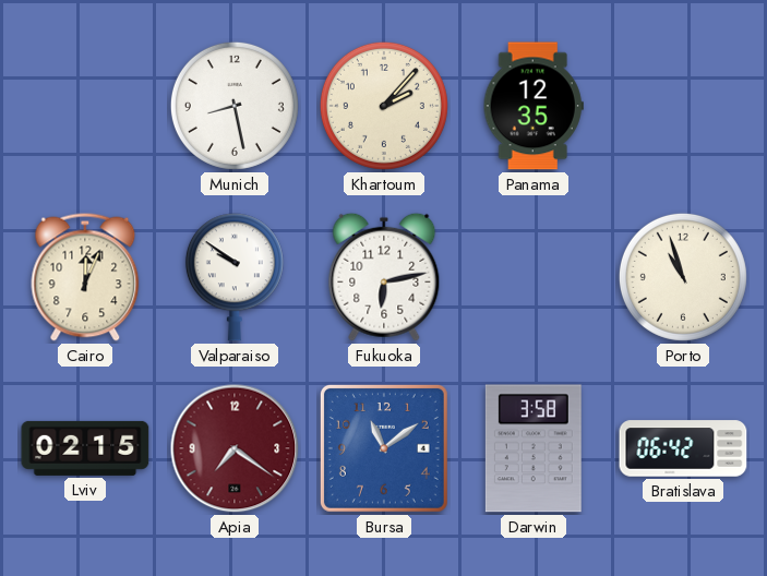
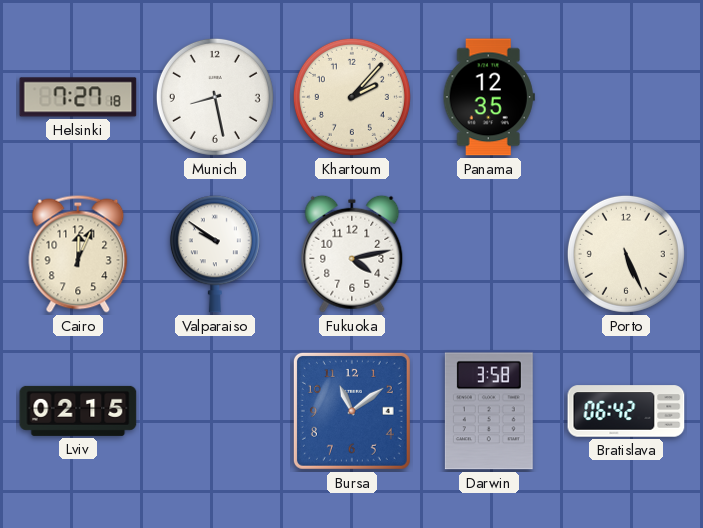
Helsinki: none -> 7:27 (78, 97)
Fukuoka: 6:13 -> 4:13 (352, 254)
Porto: 10:57 -> 5:26 (626, 254)
Apia: 7:21 -> none (235, 448)
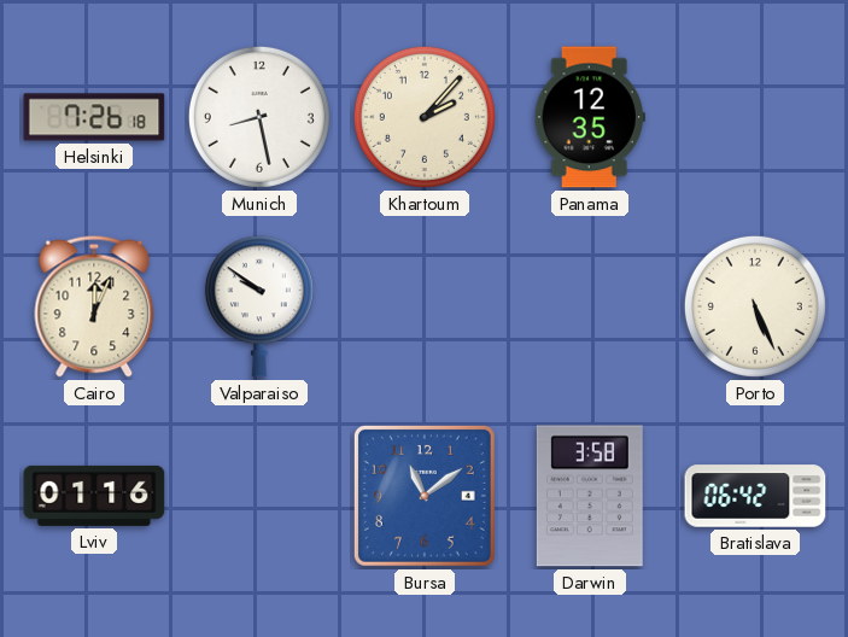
Helsinki: 7:27 -> 7:26 (94, 117)
Fukuoka: 4:13 -> none (352, 254)
Lviv: 02:15 -> 01:16 (94, 496)
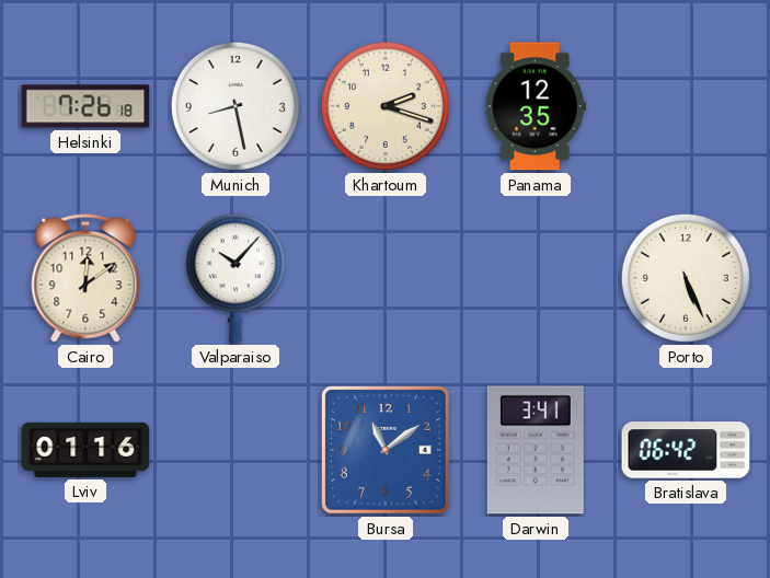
Khartoum: 2:07 -> 2:18 (386, 106)
Cairo: 12:04 -> 12:09 (85, 278)
Valparaiso: 9:51 -> 10:07 (235, 278)
Darwin: 3:58 -> 3:41 (536, 450)
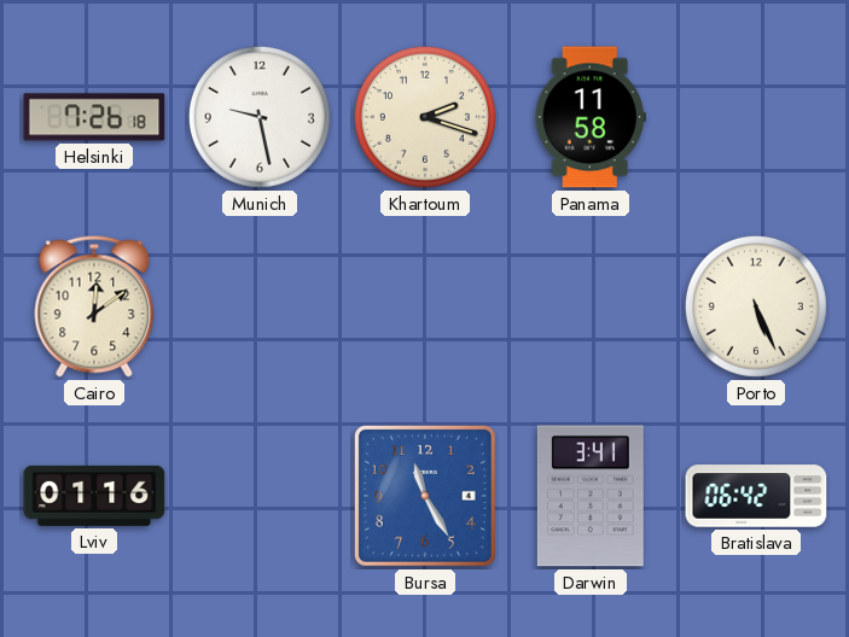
Munich: 8:28 -> 9:28 (260, 117)
Panama: 12:35 -> 11:58 (591, 117)
Valparaiso: 10:07 -> none (235, 278)
Bursa: 11:09 -> 11:25 (425, 496)
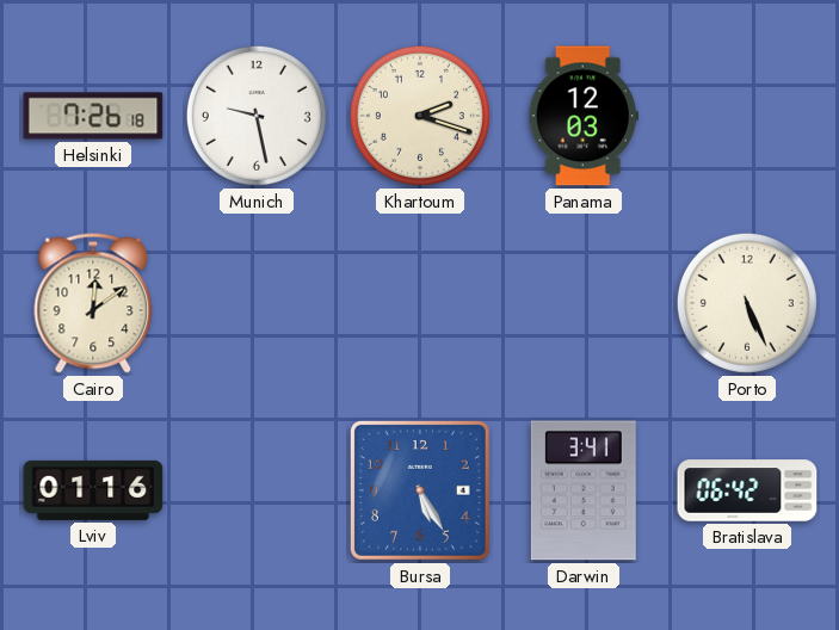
Panama: 11:58 -> 12:03 (584, 116)
Bursa: 11:25 -> 5:25 (420, 490)
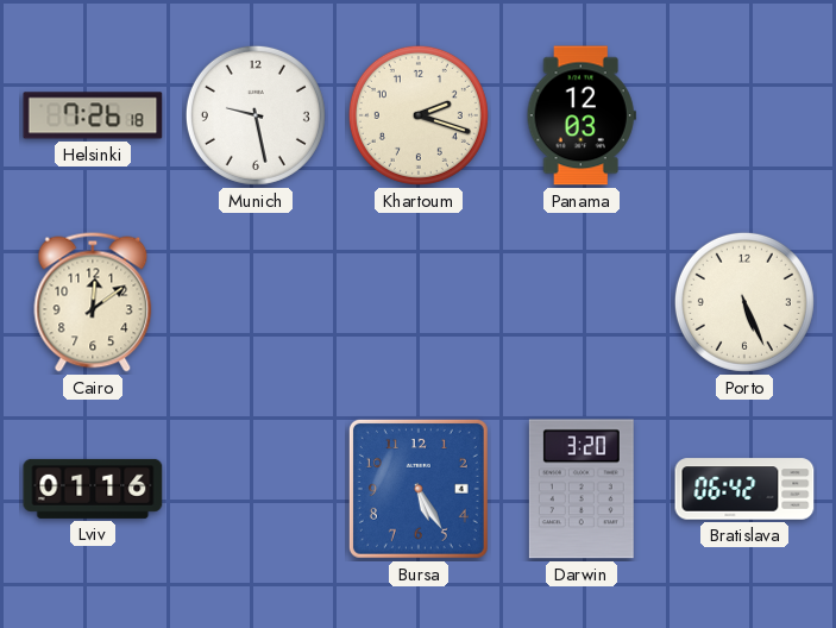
Darwin: 3:41 -> 3:20 (582, 489)
